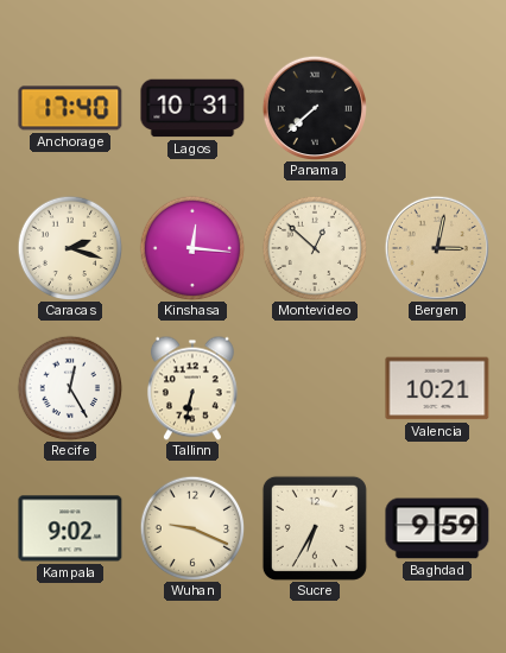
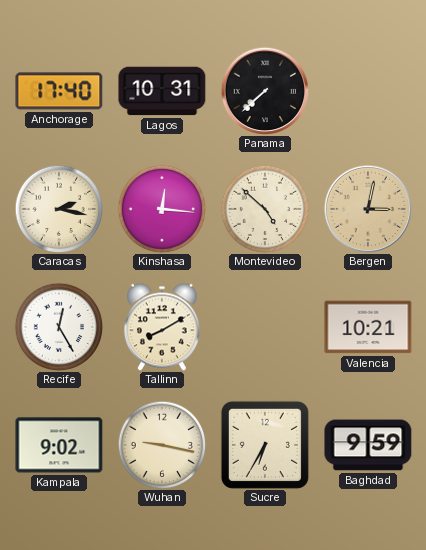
Caracas: 2:18 -> 2:17 (59, 209)
Montevideo: 12:52 -> 4:52 (265, 209)
Tallinn: 6:32 -> 8:10 (162, 327)
Wuhan: 9:19 -> 9:17 (162, 445)
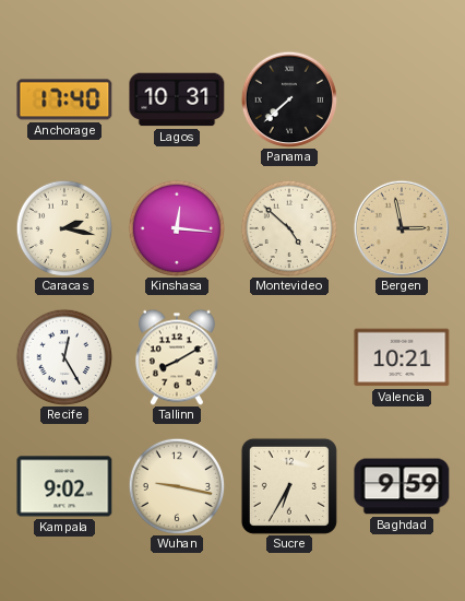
Bergen: 3:02 -> 2:58 (401, 227)
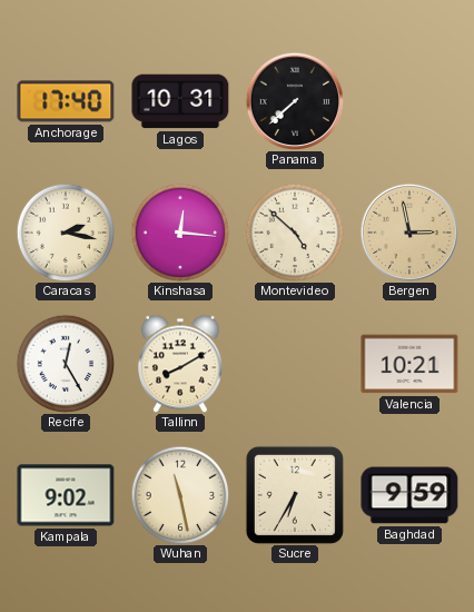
Wuhan: 9:17 -> 11:28 (180, 495)
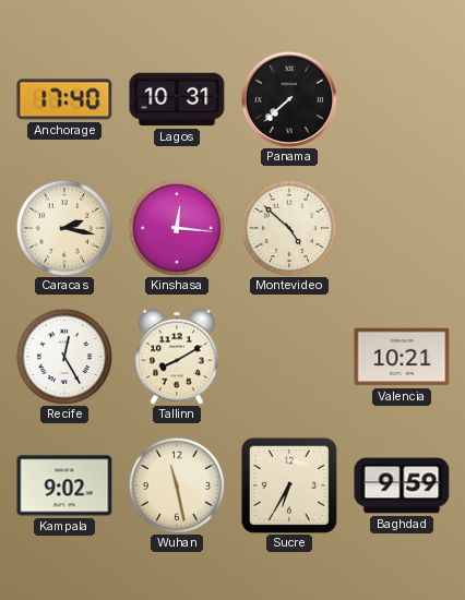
Bergen: 2:58 -> none (408, 231)
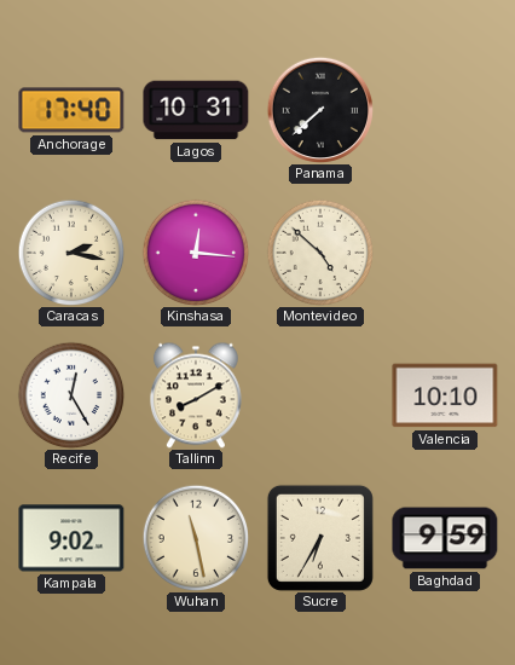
Valencia: 10:21 -> 10:10 (445, 395)
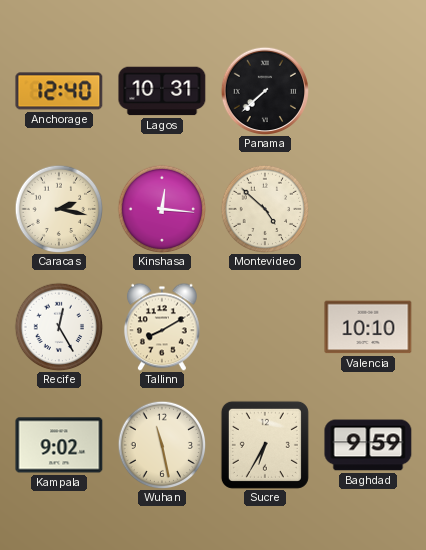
Anchorage: 17:40 -> 12:40 (59, 91)
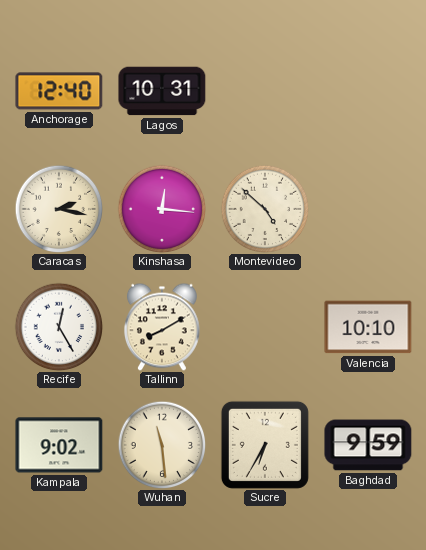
Panama: 7:38 -> none (264, 90)
Wuhan: 11:28 -> 11:29 (162, 445)
